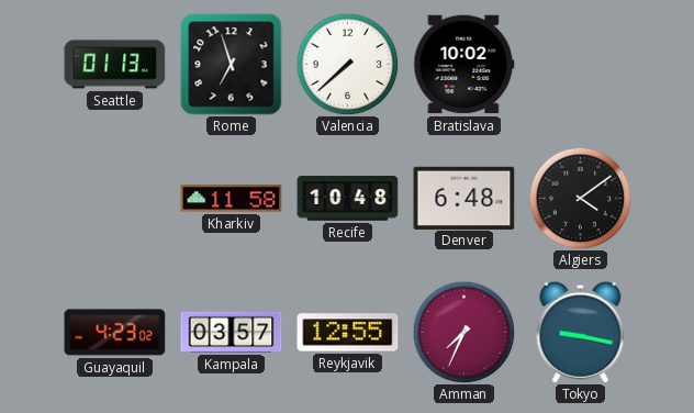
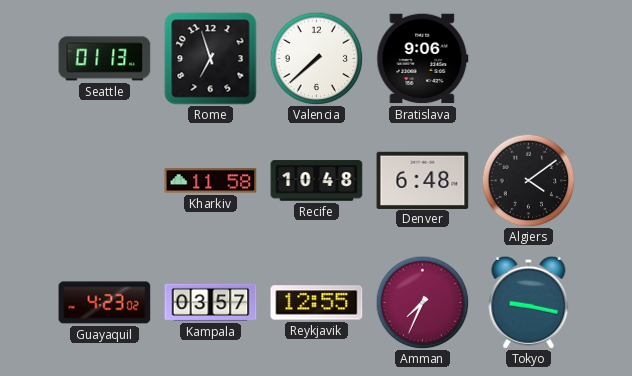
Bratislava: 10:02 -> 9:06 (423, 59)
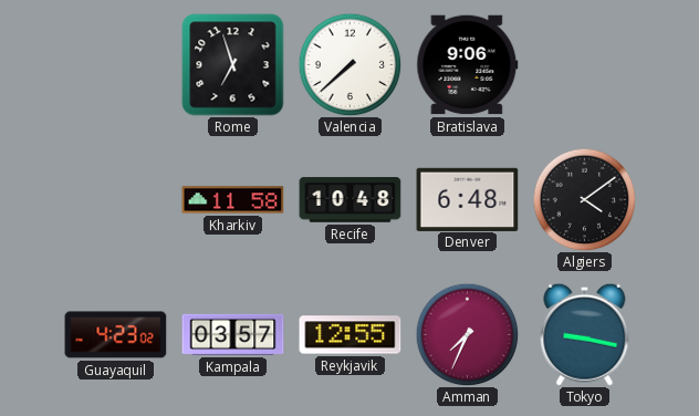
Seattle: 01:13 -> none (105, 59)
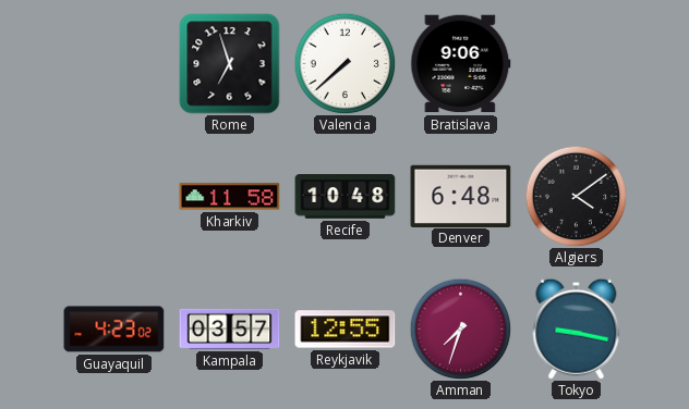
Amman: 7:34 -> 7:33 (460, 329)
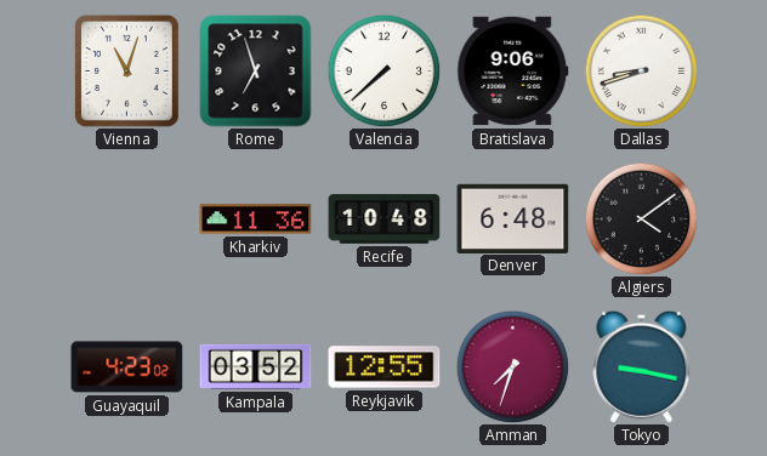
Vienna: none -> 11:03 (126, 70)
Dallas: none -> 8:42 (641, 70)
Kharkiv: 11:58 -> 11:36 (256, 220)
Kampala: 03:57 -> 03:52 (256, 366)
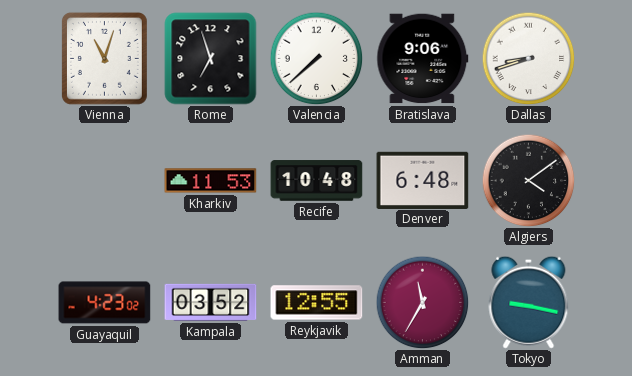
Kharkiv: 11:36 -> 11:53 (211, 181)
Amman: 7:33 -> 11:35 (422, 302)
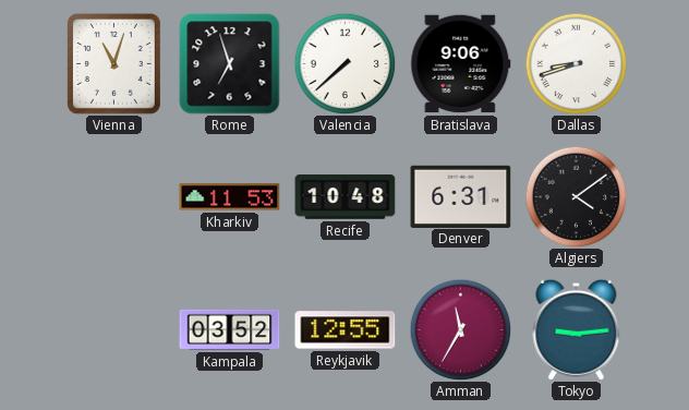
Denver: 6:48 -> 6:31 (461, 196)
Guayaquil: 4:23 -> none (105, 303)
Tokyo: 9:17 -> 9:14 (577, 329)
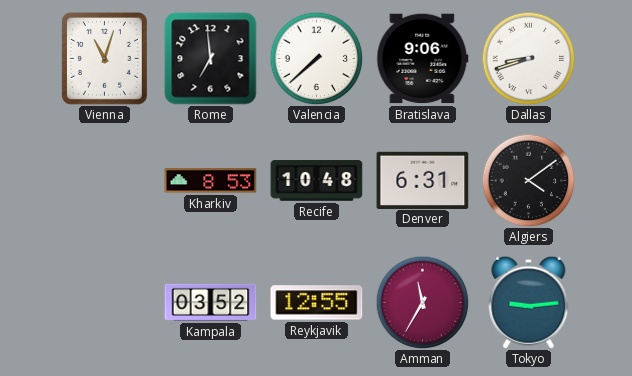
Rome: 6:57 -> 6:59 (211, 59)
Kharkiv: 11:53 -> 8:53 (211, 181)
